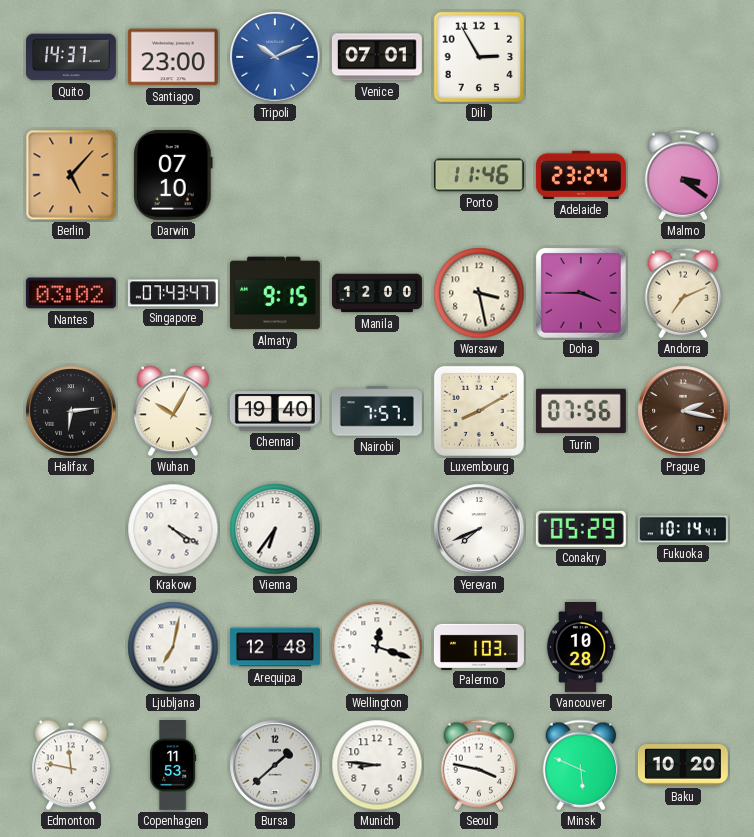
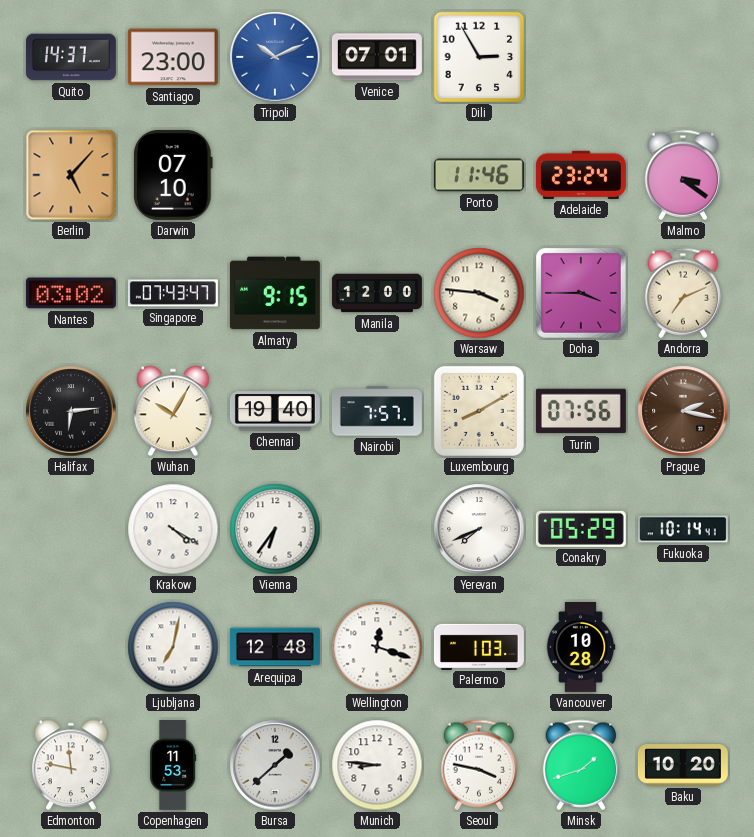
Warsaw: 3:28 -> 3:46 (479, 293)
Minsk: 5:49 -> 1:42 (581, 765)
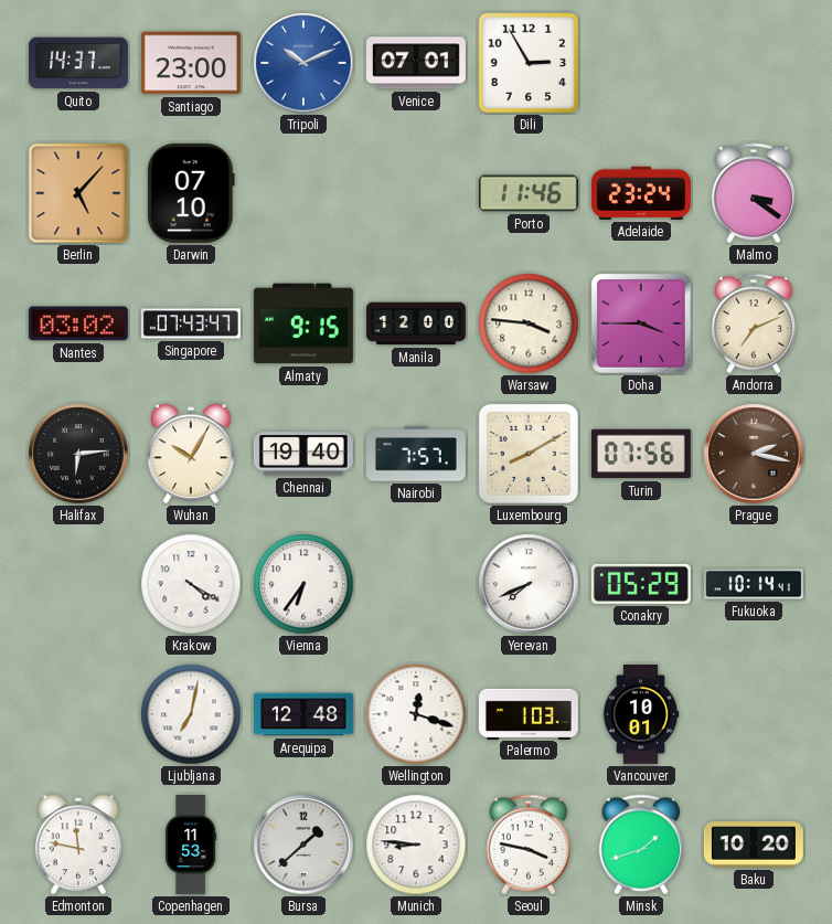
Vancouver: 10:28 -> 10:01 (641, 714)
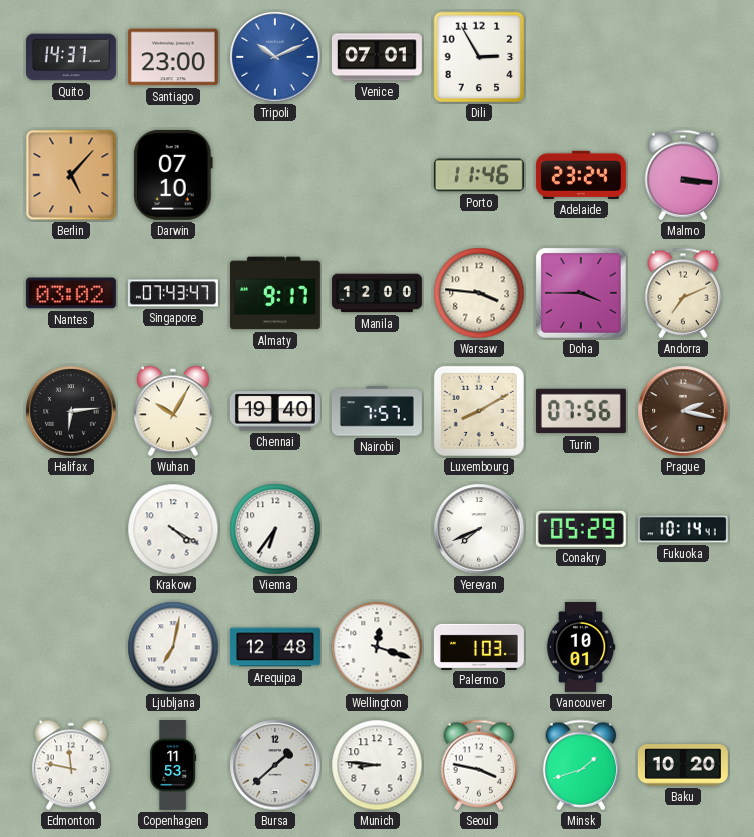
Malmo: 3:21 -> 3:16 (683, 175)
Almaty: 9:15 -> 9:17 (275, 293)
